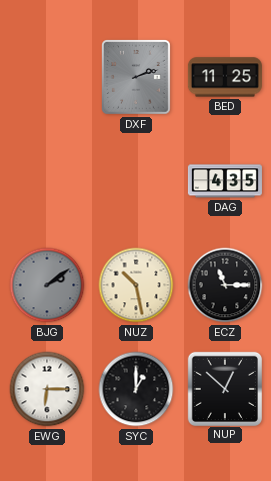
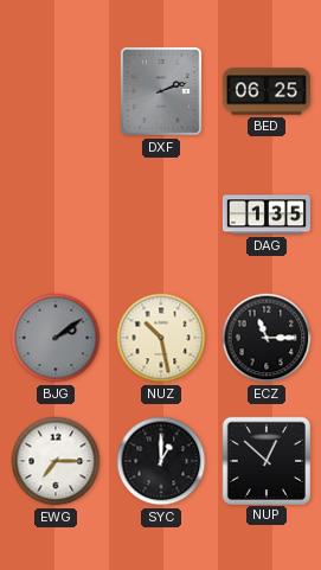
BED: 11:25 -> 06:25 (267, 91)
DAG: 4:35 -> 1:35 (267, 214)
EWG: 6:15 -> 7:15 (56, 461)
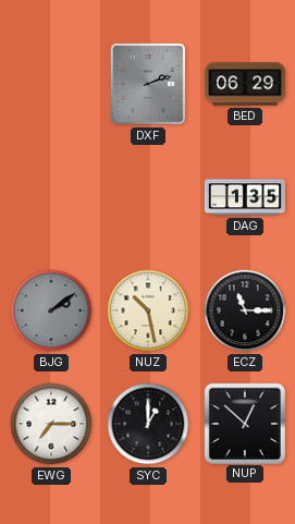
BED: 06:25 -> 06:29 (245, 84)
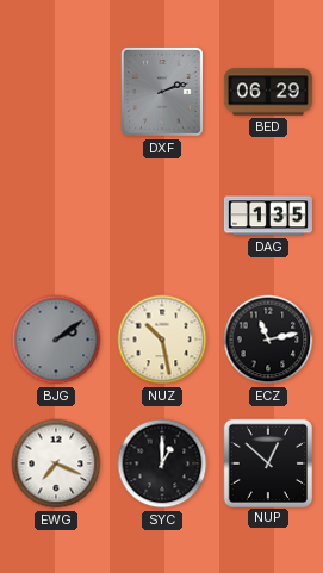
ECZ: 11:15 -> 11:13 (268, 340)
EWG: 7:15 -> 7:19 (56, 463)
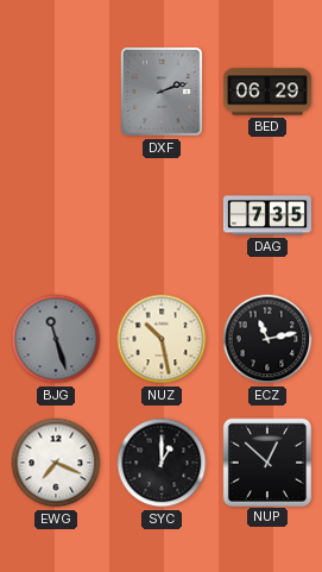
DAG: 1:35 -> 7:35 (267, 215)
BJG: 2:09 -> 11:27 (56, 339)
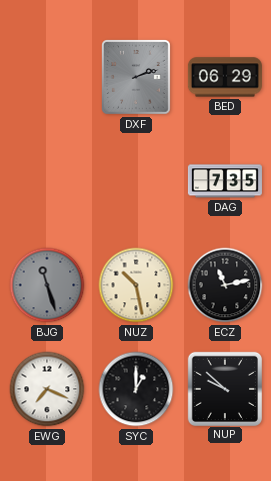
NUP: 12:52 -> 9:52 (224, 388)
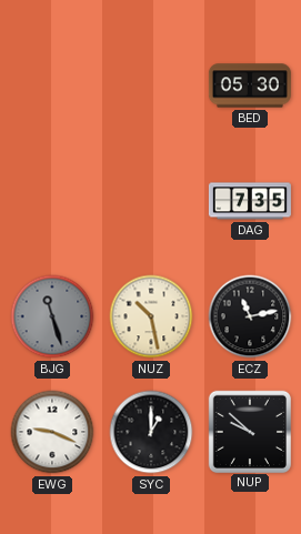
DXF: 2:12 -> none (137, 78)
BED: 06:29 -> 05:30 (250, 85)
EWG: 7:19 -> 9:19 (52, 432)
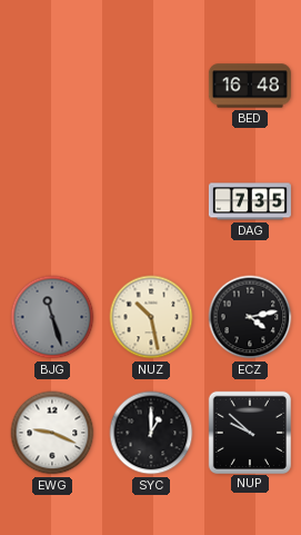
BED: 05:30 -> 16:48 (250, 86)
ECZ: 11:13 -> 4:13 (250, 317)
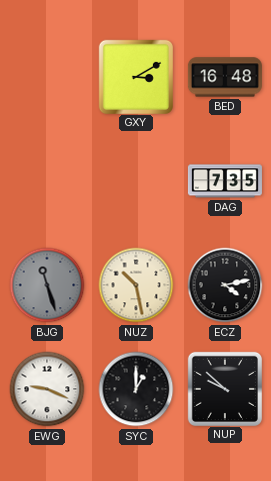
GXY: none -> 3:10 (135, 76)
